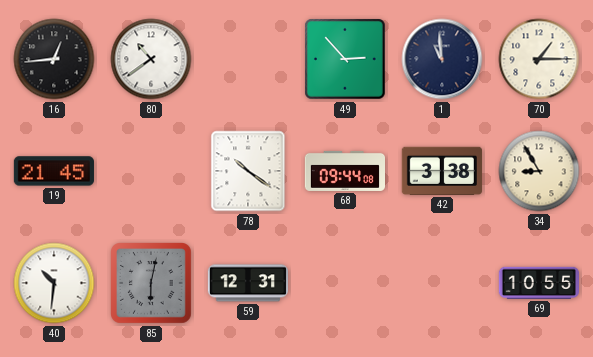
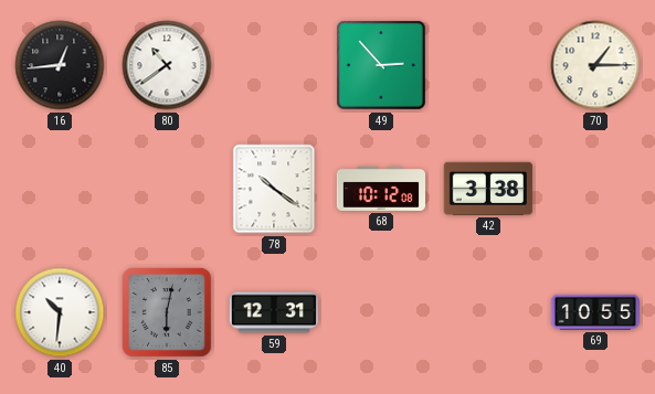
1: 10:59 -> none (442, 59)
19: 21:45 -> none (54, 171)
68: 09:44 -> 10:12 (380, 189)
34: 8:55 -> none (539, 171)
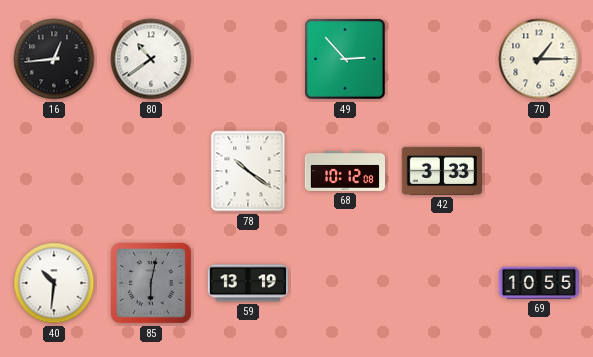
42: 3:38 -> 3:33 (442, 171)
59: 12:31 -> 13:19 (247, 283)
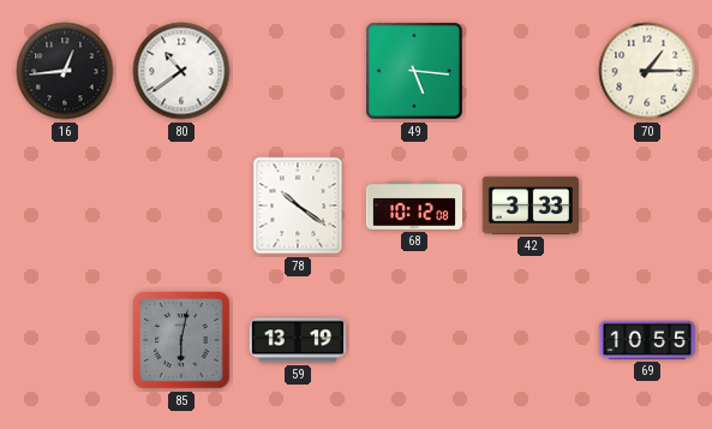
49: 2:53 -> 5:16 (415, 72)
40: 10:31 -> none (54, 283)
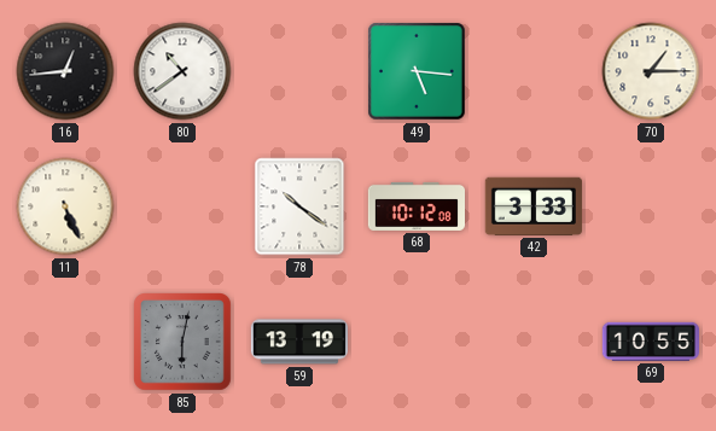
11: none -> 5:26 (65, 206)
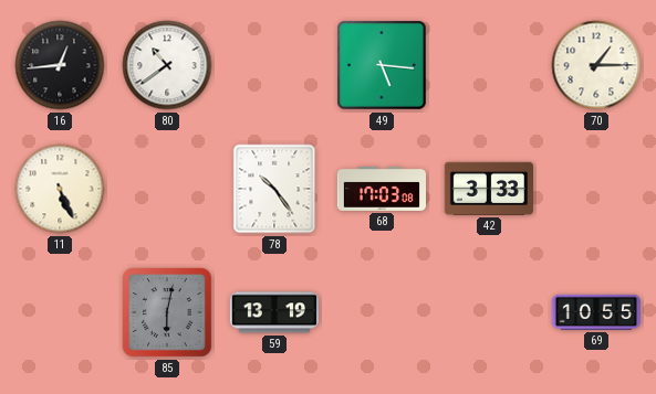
78: 10:21 -> 10:24 (274, 189)
68: 10:12 -> 17:03 (381, 189)
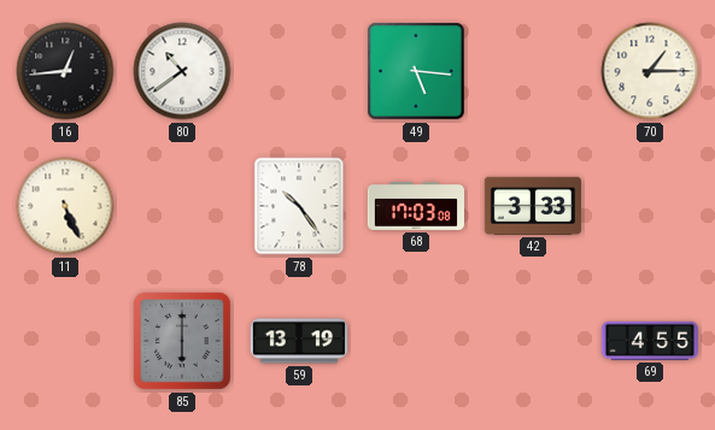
85: 6:02 -> 6:00 (183, 342)
69: 10:55 -> 4:55 (649, 341)
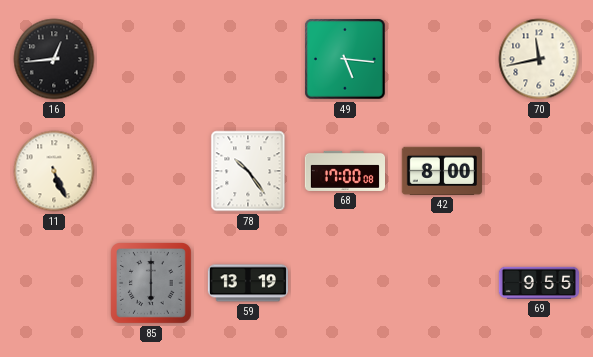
80: 10:39 -> none (182, 71)
70: 1:15 -> 11:43 (539, 59)
68: 17:03 -> 17:00 (344, 171)
42: 3:33 -> 8:00 (442, 171)
69: 4:55 -> 9:55 (538, 283)
